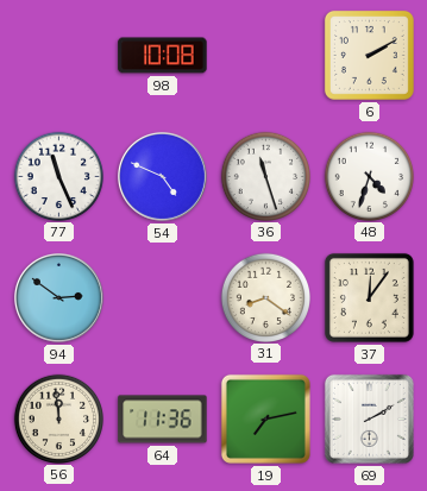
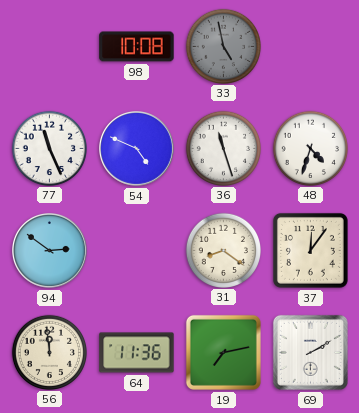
33: none -> 4:58 (223, 46)
6: 2:10 -> none (369, 55)
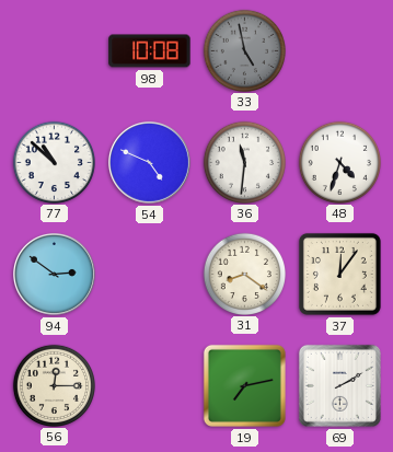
77: 11:26 -> 10:52 (54, 162)
36: 11:27 -> 11:31 (244, 162)
56: 11:59 -> 12:15 (54, 385)
64: 11:36 -> none (137, 353)
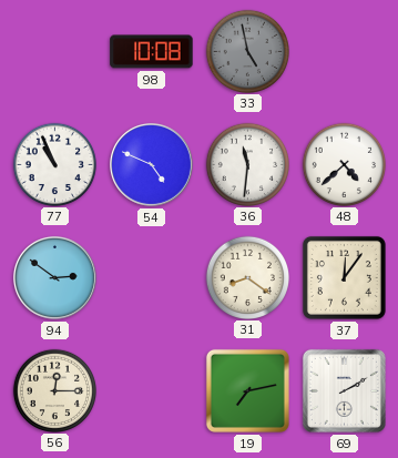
77: 10:52 -> 10:56 (54, 164)
48: 4:33 -> 4:38 (344, 164)
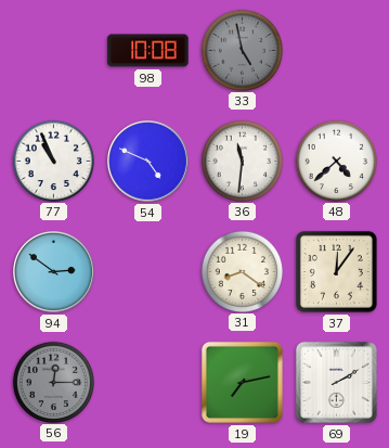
56 dial: cream -> grey (53, 382)
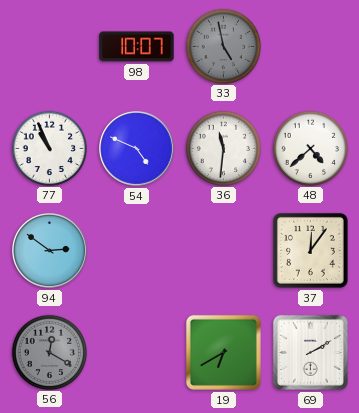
98: 10:08 -> 10:07 (137, 47)
31: 8:21 -> none (242, 271)
56: 12:15 -> 12:20 (49, 352)
19: 7:13 -> 6:40 (223, 352)
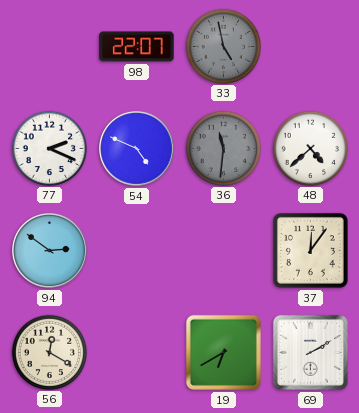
98: 10:07 -> 22:07 (137, 47)
77: 10:56 -> 2:19 (49, 148)
36 dial: white -> grey (223, 148)
56 dial: grey -> cream (49, 352)
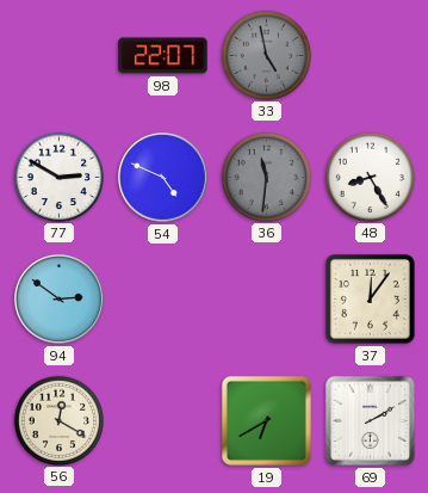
77: 2:19 -> 2:50 (58, 177)
48: 4:38 -> 8:25 (370, 177)
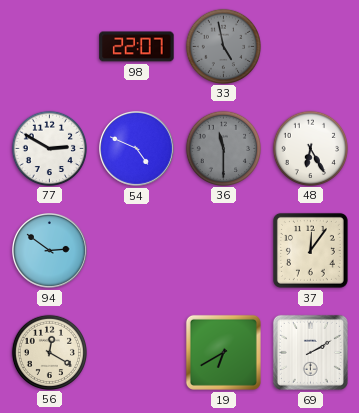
36: 11:31 -> 11:30 (223, 148)
48: 8:25 -> 6:25 (310, 148)
